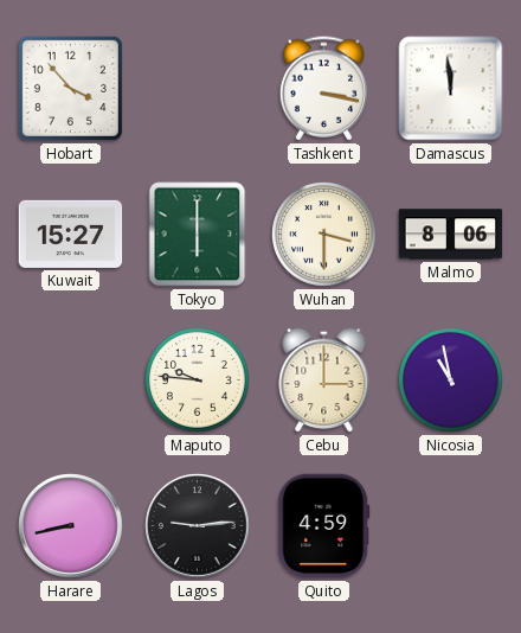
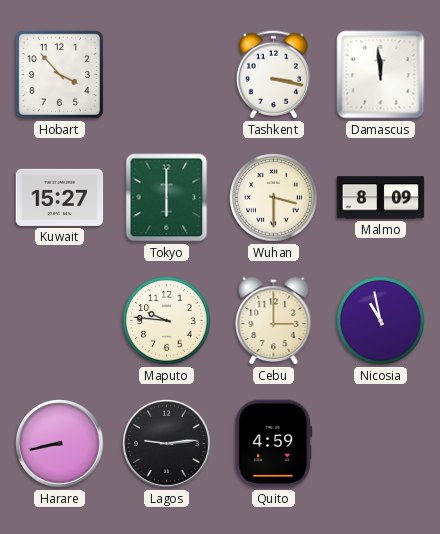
Malmo: 8:06 -> 8:09 (381, 198)
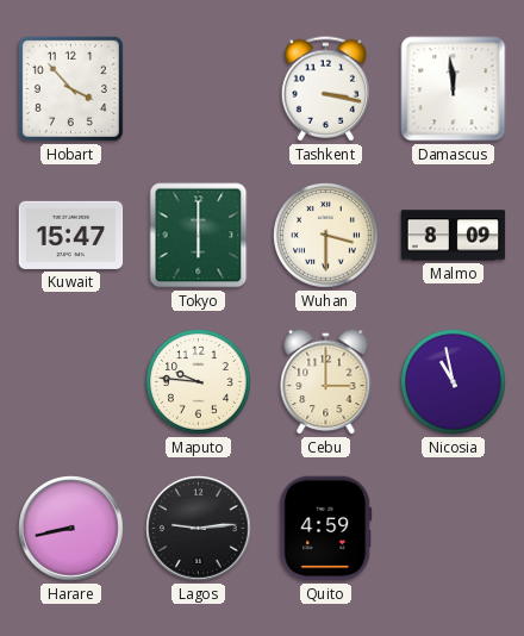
Kuwait: 15:27 -> 15:47 (71, 235)
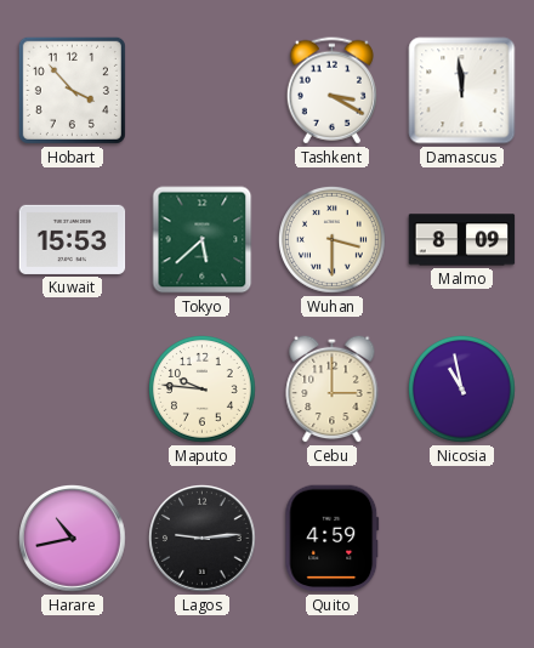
Tashkent: 3:17 -> 3:20 (331, 91)
Kuwait: 15:47 -> 15:53 (73, 239)
Tokyo: 6:00 -> 5:38 (203, 240)
Harare: 8:43 -> 10:43 (73, 539)
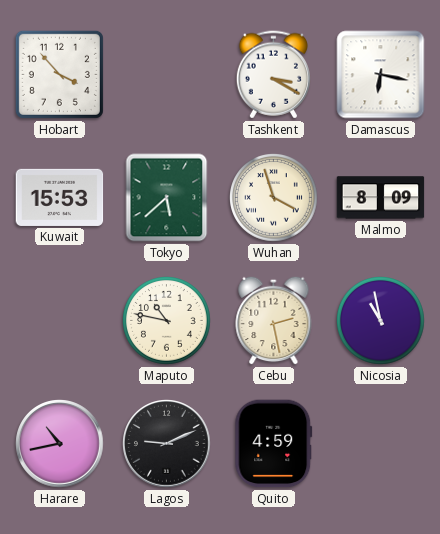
Damascus: 11:59 -> 6:17 (381, 75)
Wuhan: 3:30 -> 3:57 (274, 198)
Maputo: 9:46 -> 10:47 (167, 321)
Cebu: 3:00 -> 2:28 (274, 320)
Lagos: 9:14 -> 9:11 (167, 444)
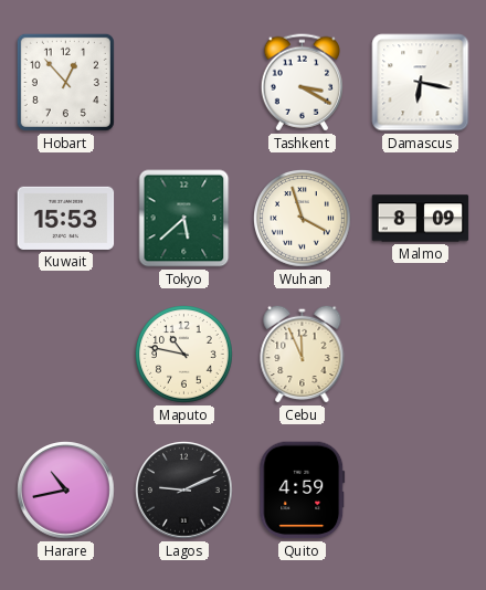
Hobart: 3:53 -> 12:53 (65, 82)
Cebu: 2:28 -> 11:56 (303, 354)
Nicosia: 10:58 -> none (381, 321)
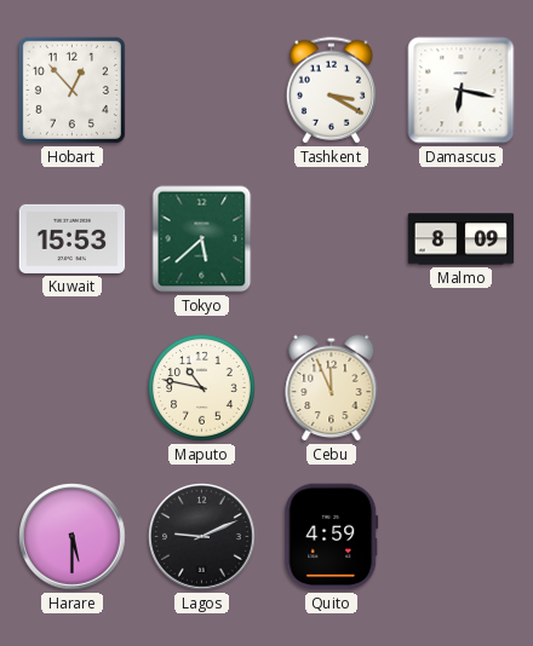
Wuhan: 3:57 -> none (303, 219)
Harare: 10:43 -> 5:30 (73, 537)
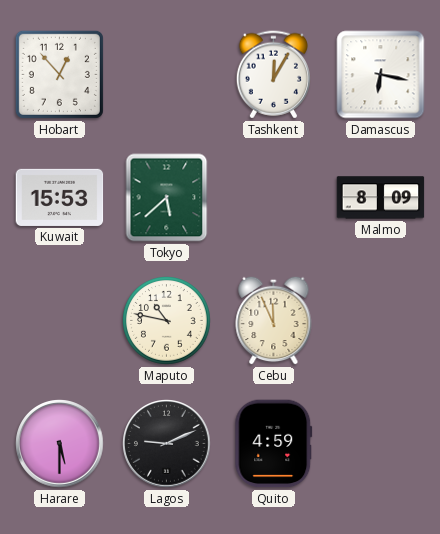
Tashkent: 3:20 -> 12:05 (273, 75)
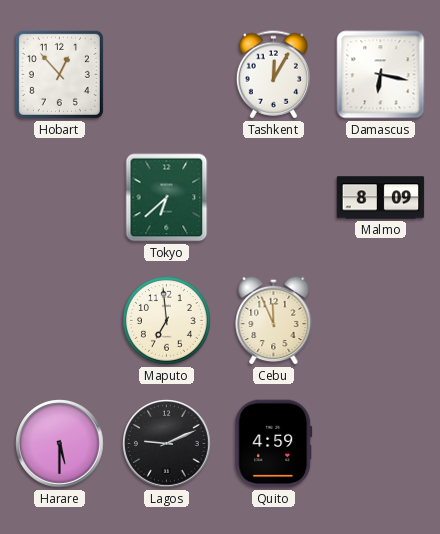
Kuwait: 15:53 -> none (60, 197)
Tokyo: 5:38 -> 6:38 (167, 198)
Maputo: 10:47 -> 6:59 (167, 321)
